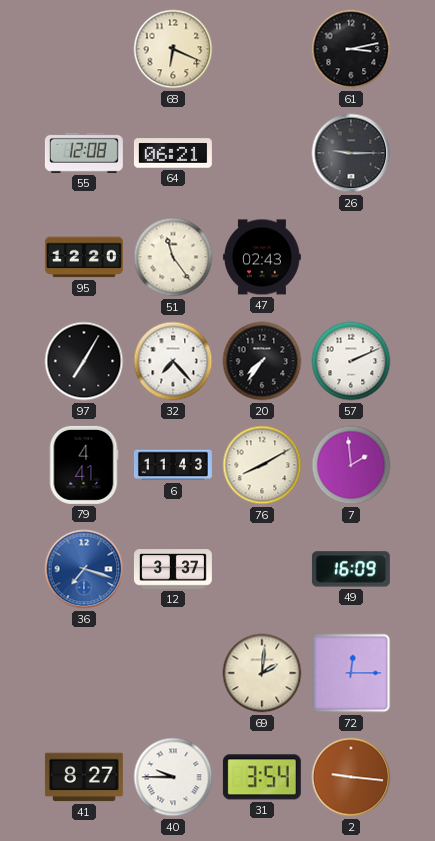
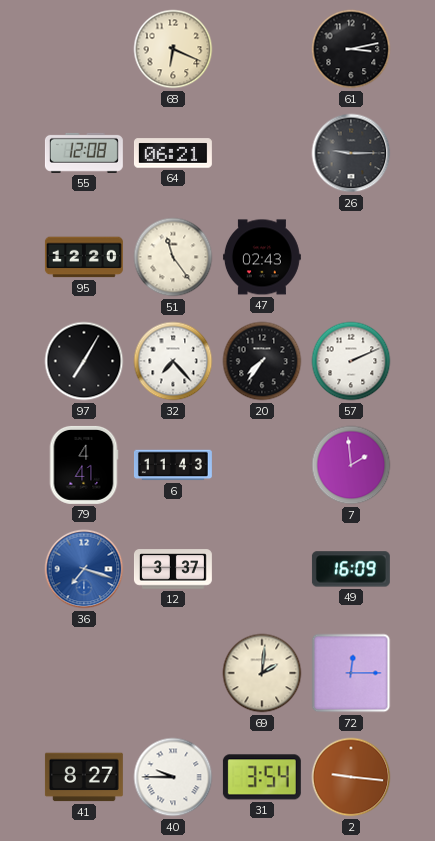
76: 8:10 -> none (262, 465)
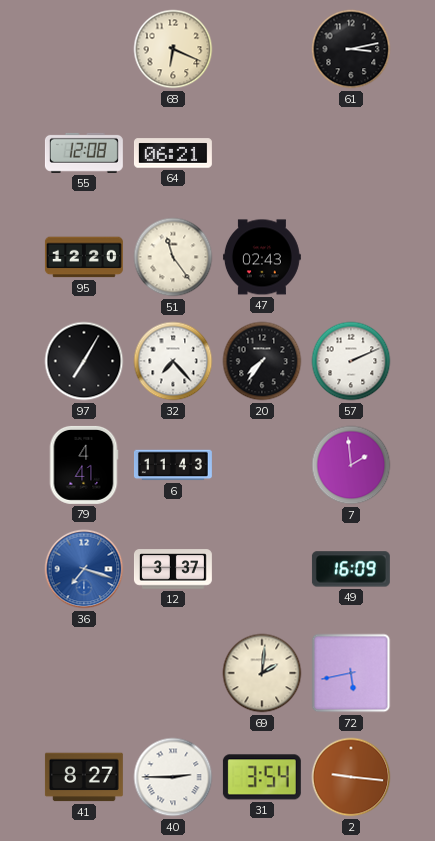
26: 9:15 -> none (351, 153)
72: 12:15 -> 5:43 (351, 673)
40: 9:45 -> 2:45 (173, 777)
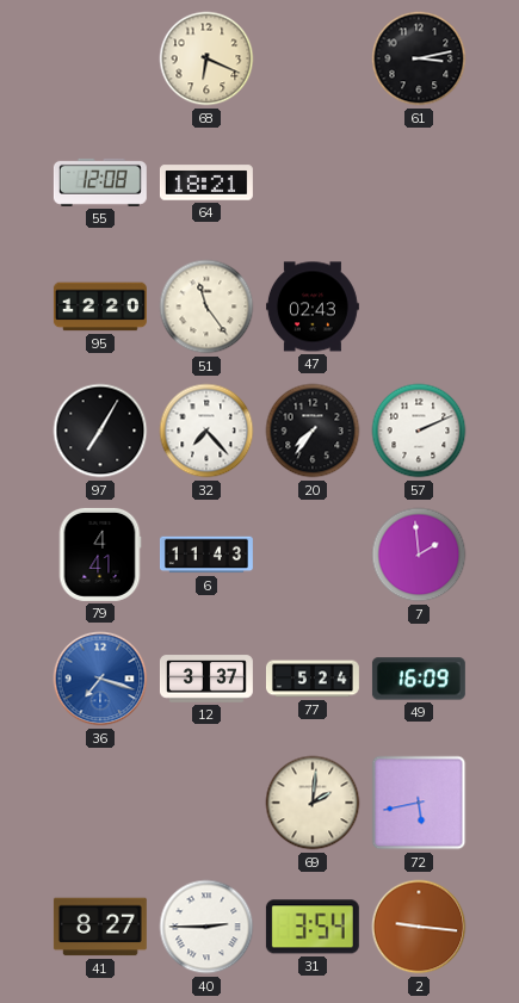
64: 06:21 -> 18:21 (206, 182)
77: none -> 5:24 (313, 679)
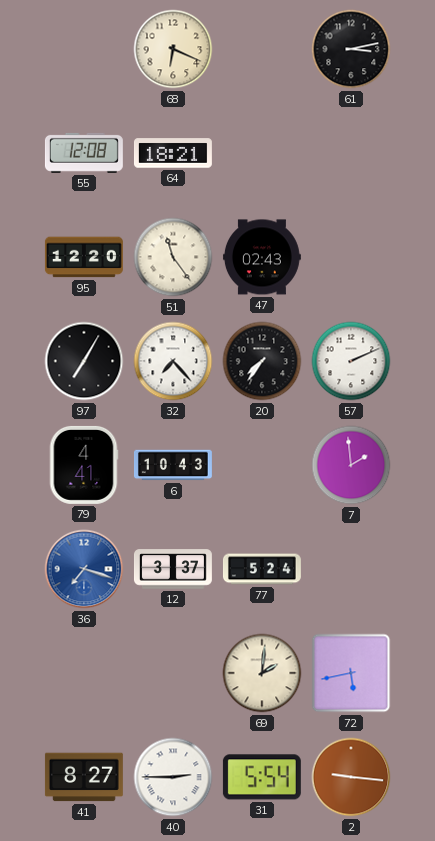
6: 11:43 -> 10:43 (173, 465)
49: 16:09 -> none (419, 679)
31: 3:54 -> 5:54 (262, 777)
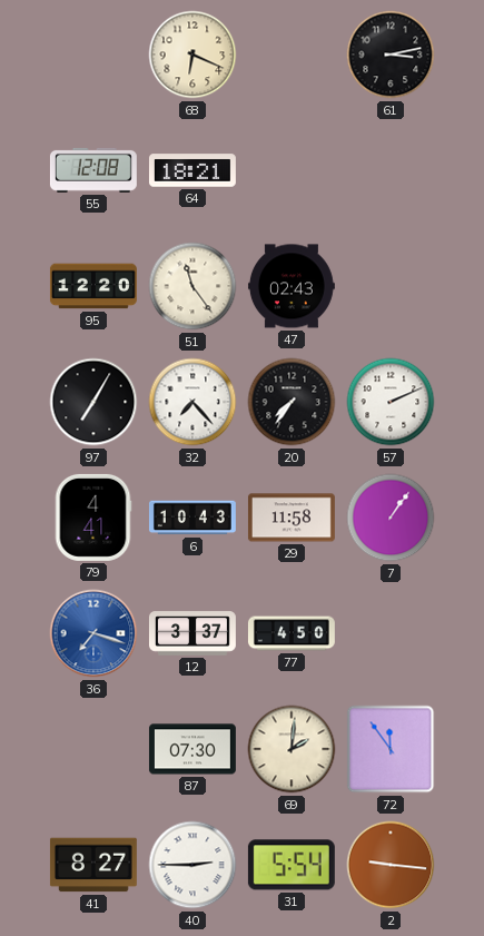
29: none -> 11:58 (292, 518)
7: 1:59 -> 1:06 (391, 518)
77: 5:24 -> 4:50 (292, 633)
87: none -> 07:30 (192, 749)
72: 5:43 -> 11:54 (391, 749)
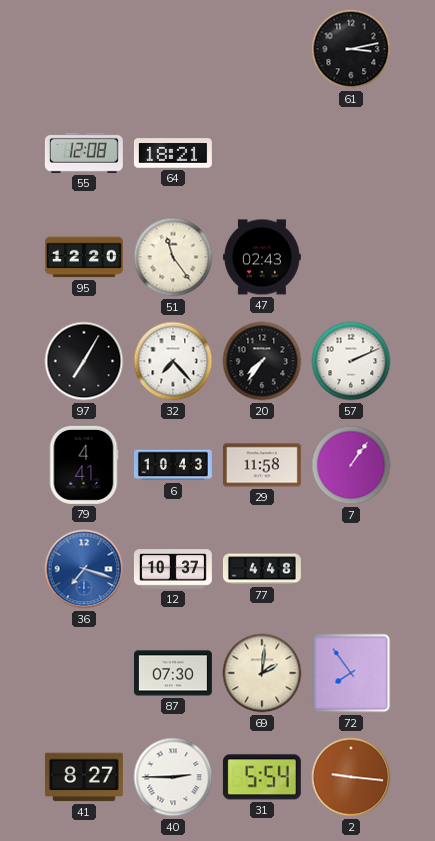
68: 6:19 -> none (192, 55)
12: 3:37 -> 10:37 (173, 569)
77: 4:50 -> 4:48 (262, 569)
72: 11:54 -> 7:54 (351, 673)
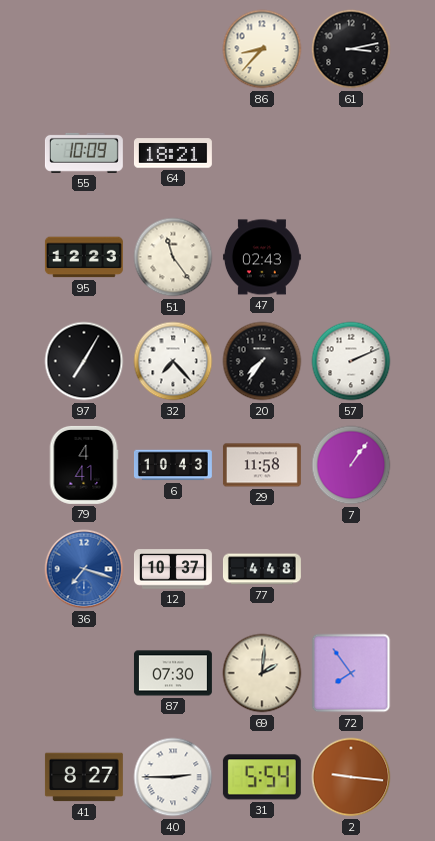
86: none -> 8:37 (262, 49)
55: 12:08 -> 10:09 (84, 153)
95: 12:20 -> 12:23 (84, 257)
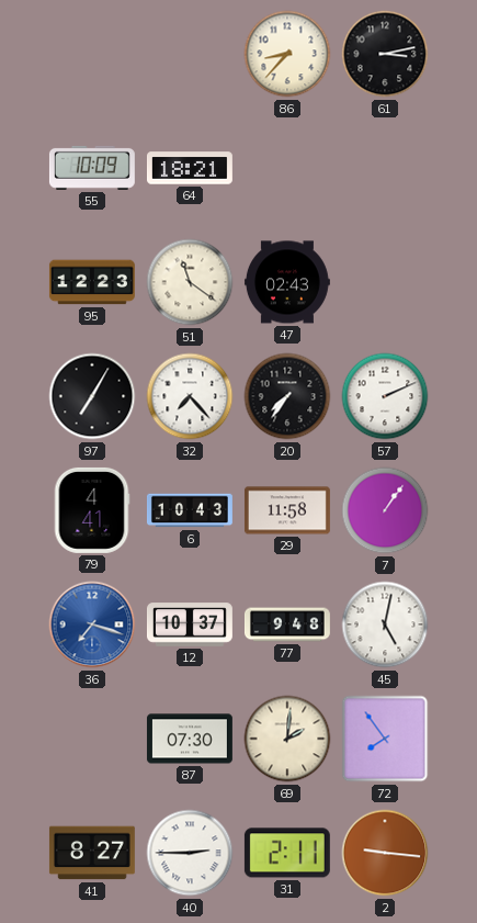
51: 11:24 -> 11:21 (190, 282)
77: 4:48 -> 9:48 (287, 624)
45: none -> 5:02 (385, 624)
31: 5:54 -> 2:11 (287, 853)
